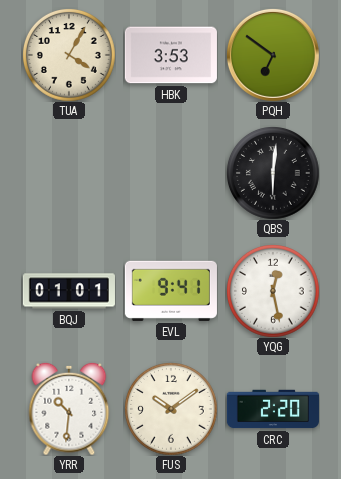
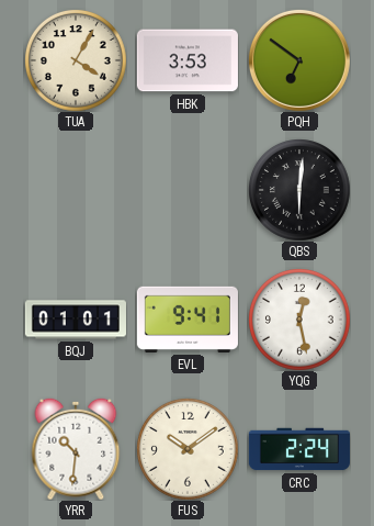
CRC: 2:20 -> 2:24 (299, 449)
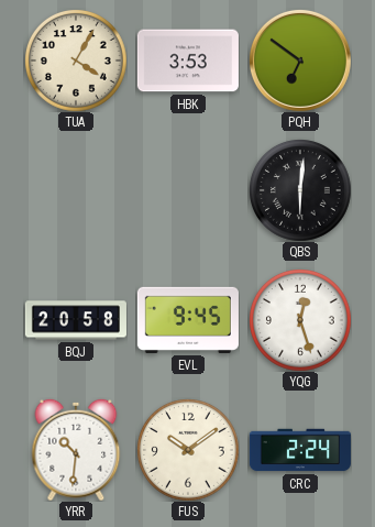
BQJ: 01:01 -> 20:58 (76, 320)
EVL: 9:41 -> 9:45 (188, 320)
YQG: 12:28 -> 12:27 (300, 320)
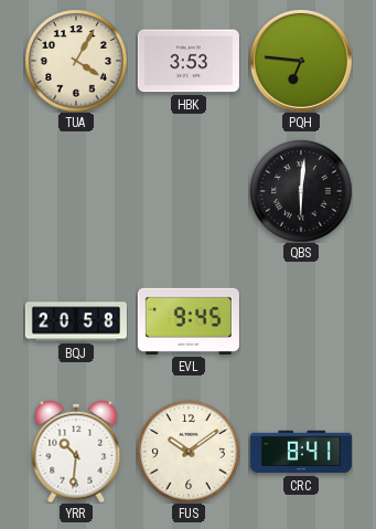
PQH: 6:51 -> 6:46 (301, 61)
YQG: 12:27 -> none (300, 320)
CRC: 2:24 -> 8:41 (301, 452)
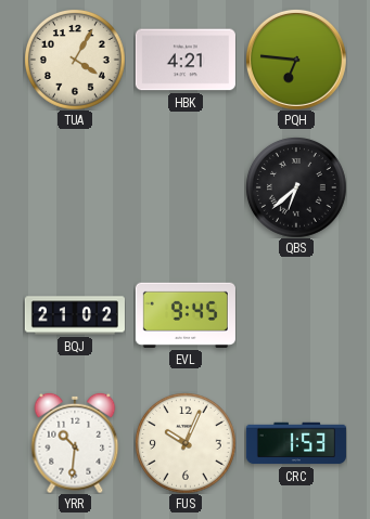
HBK: 3:53 -> 4:21 (186, 60)
QBS: 6:01 -> 6:38 (296, 187)
BQJ: 20:58 -> 21:02 (75, 315)
FUS: 10:09 -> 10:04 (186, 443)
CRC: 8:41 -> 1:53 (296, 443)
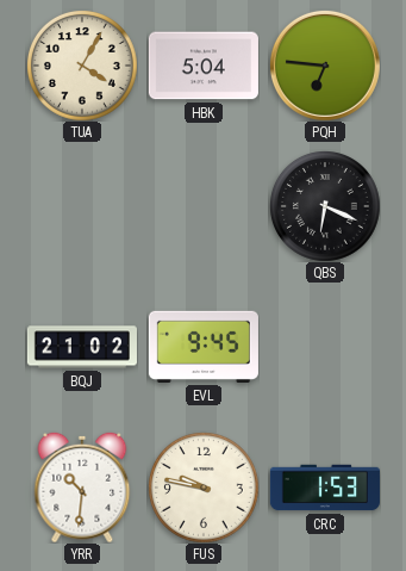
HBK: 4:21 -> 5:04 (204, 66)
QBS: 6:38 -> 6:19 (325, 206)
FUS: 10:04 -> 9:47 (204, 488)
